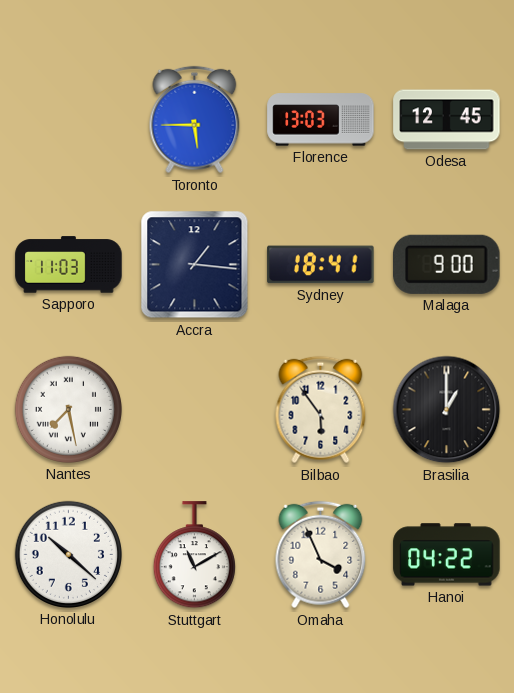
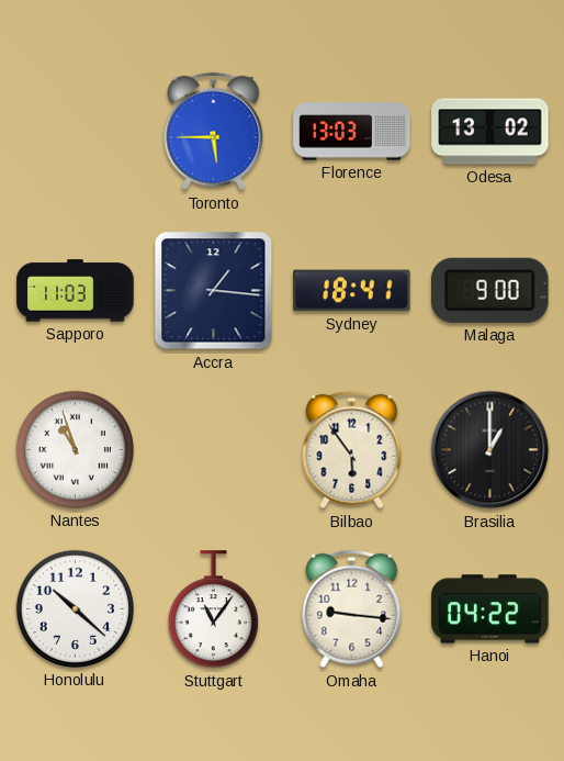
Odesa: 12:45 -> 13:02 (490, 132)
Nantes: 7:28 -> 10:57 (75, 449)
Stuttgart: 11:10 -> 11:06 (213, 609)
Omaha: 3:56 -> 9:16 (352, 609)
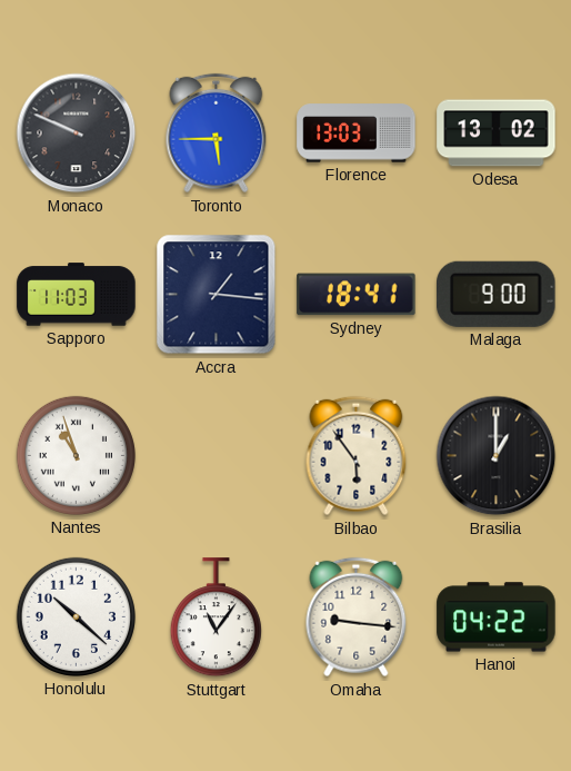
Monaco: none -> 9:49 (77, 134)
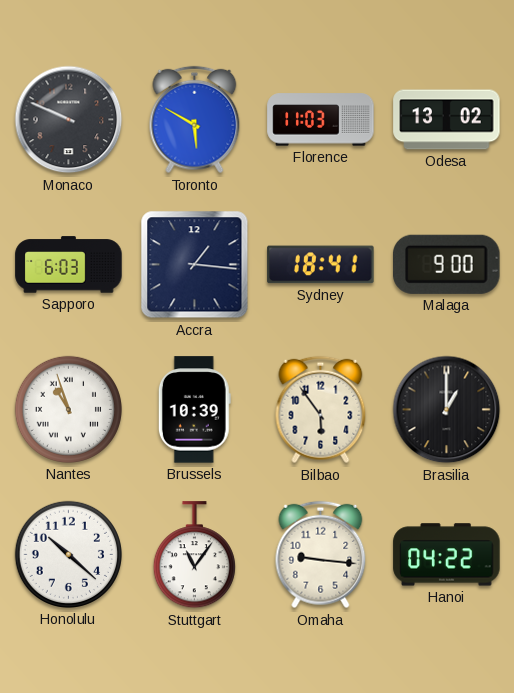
Toronto: 5:45 -> 5:50 (195, 120)
Florence: 13:03 -> 11:03 (321, 120)
Sapporo: 11:03 -> 6:03 (69, 265)
Brussels: none -> 10:39 (194, 410)
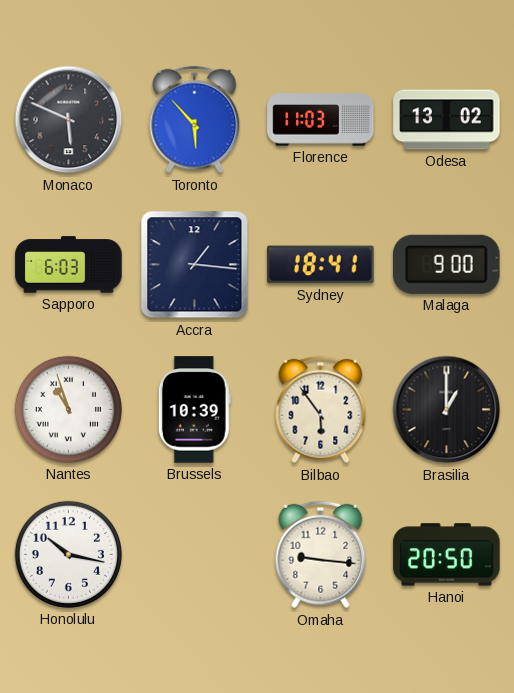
Monaco: 9:49 -> 5:49 (69, 120)
Toronto: 5:50 -> 5:53 (195, 120)
Honolulu: 10:22 -> 10:17 (68, 554)
Stuttgart: 11:06 -> none (194, 555)
Hanoi: 04:22 -> 20:50 (447, 555)
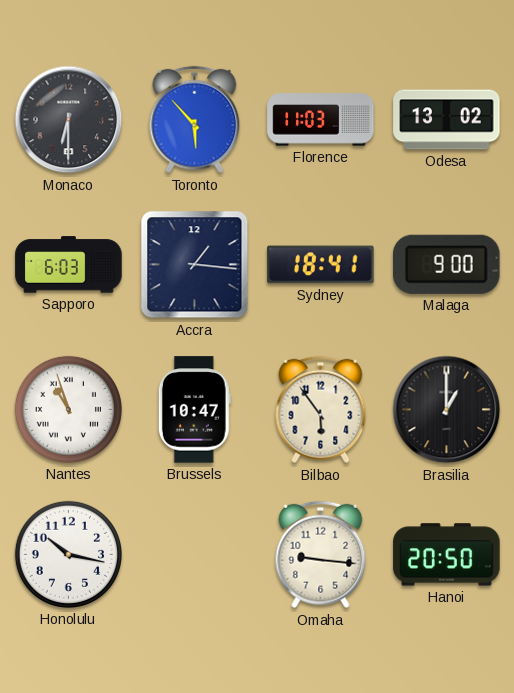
Monaco: 5:49 -> 6:30 (69, 120)
Brussels: 10:39 -> 10:47 (194, 410)
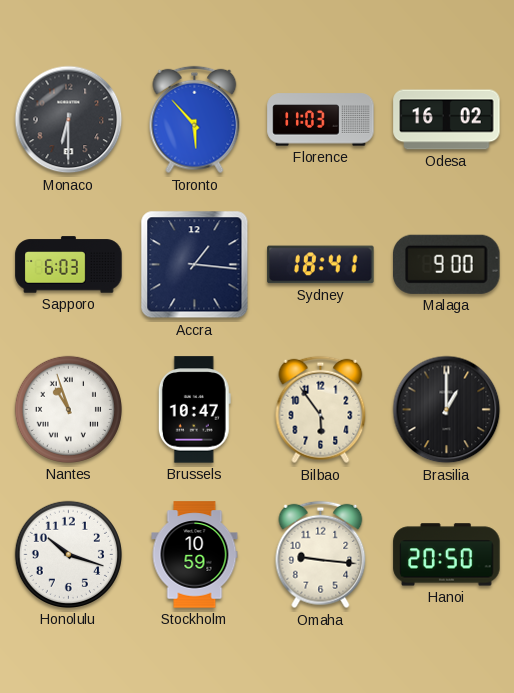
Odesa: 13:02 -> 16:02 (447, 120)
Honolulu: 10:17 -> 10:18 (68, 554)
Stockholm: none -> 10:59 (195, 555)
